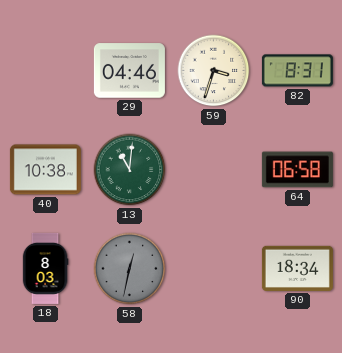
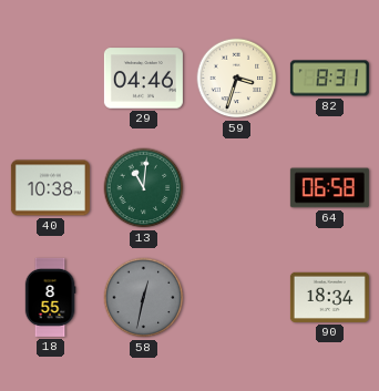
18: 8:03 -> 8:55 (50, 297)
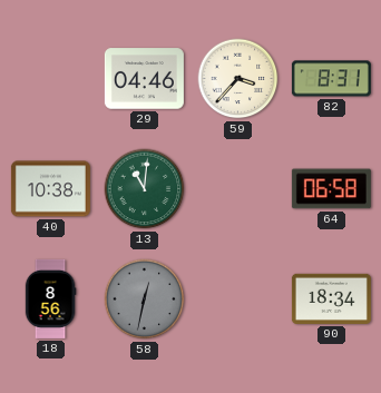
59: 3:33 -> 3:37 (238, 79)
18: 8:55 -> 8:56 (50, 298)
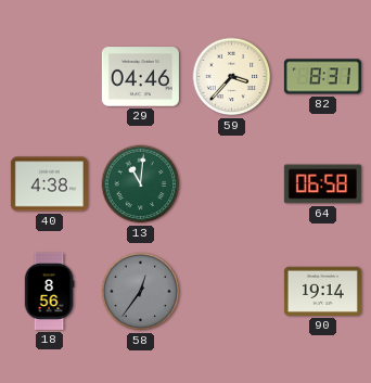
40: 10:38 -> 4:38 (49, 184)
58: 12:32 -> 12:36 (141, 292)
90: 18:34 -> 19:14 (322, 291)
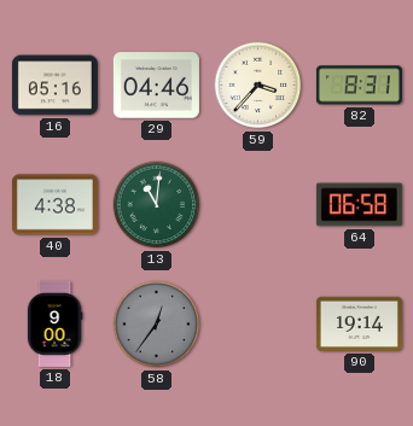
16: none -> 05:16 (54, 86)
18: 8:56 -> 9:00 (54, 323)
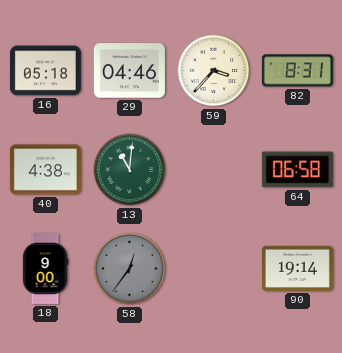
16: 05:16 -> 05:18 (45, 71)
